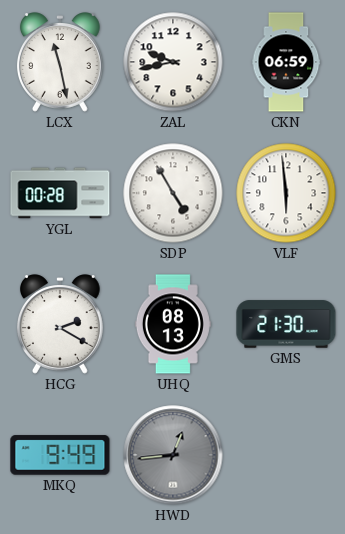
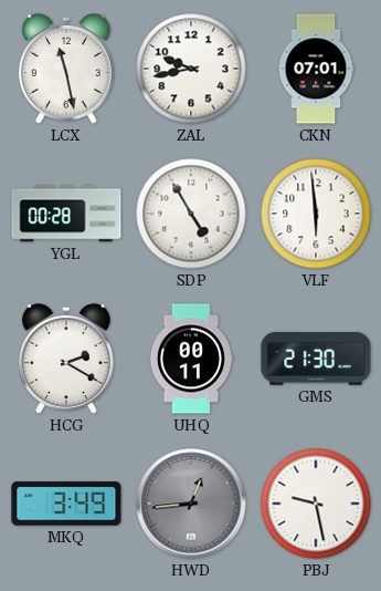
CKN: 06:59 -> 07:01 (316, 69)
UHQ: 08:13 -> 00:11 (191, 359)
MKQ: 9:49 -> 3:49 (66, 504)
PBJ: none -> 9:28 (316, 504)
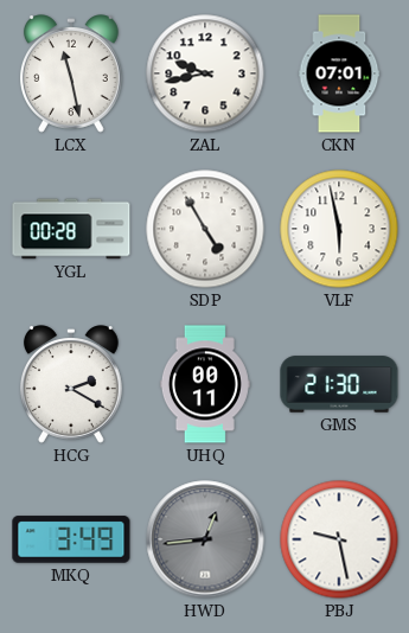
VLF: 5:59 -> 5:58 (339, 229)
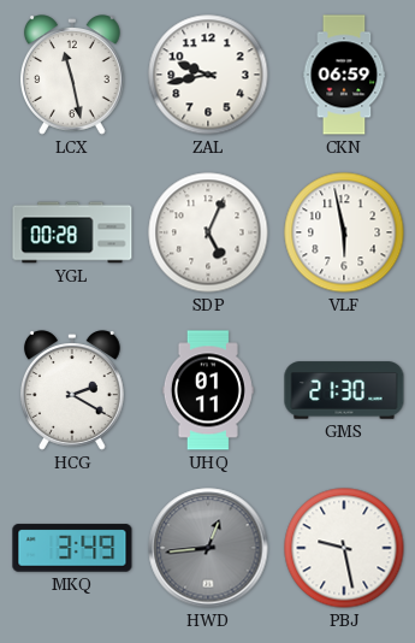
CKN: 07:01 -> 06:59 (344, 75)
SDP: 4:55 -> 5:04 (208, 232)
UHQ: 00:11 -> 01:11 (208, 390)
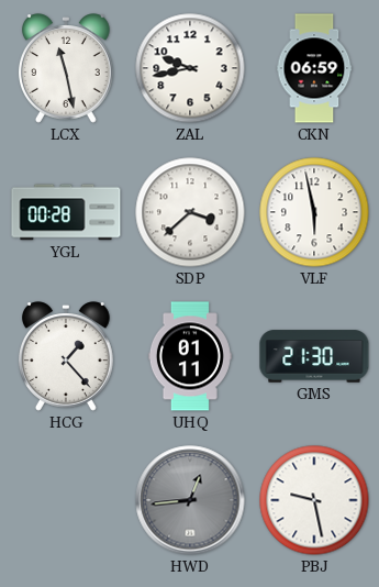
SDP: 5:04 -> 3:38 (190, 212)
HCG: 2:20 -> 1:23 (66, 356)
MKQ: 3:49 -> none (72, 548)
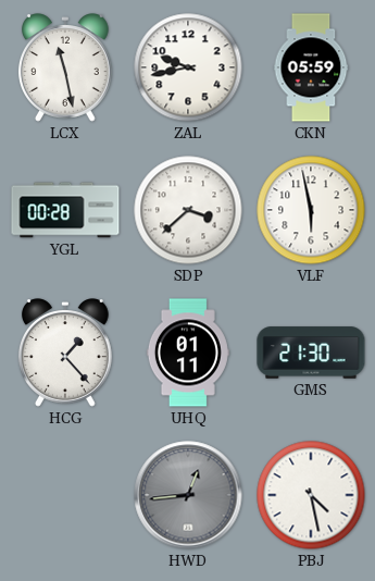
CKN: 06:59 -> 05:59 (311, 67)
PBJ: 9:28 -> 4:28 (311, 495)
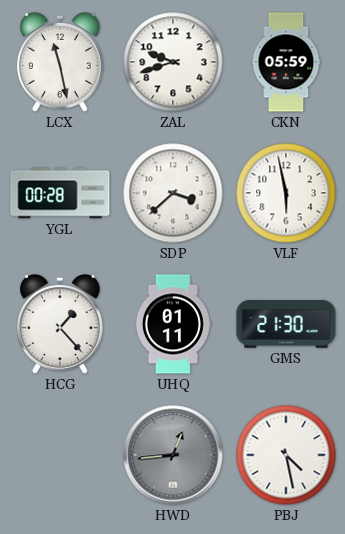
ZAL: 9:43 -> 9:42 (173, 62)
